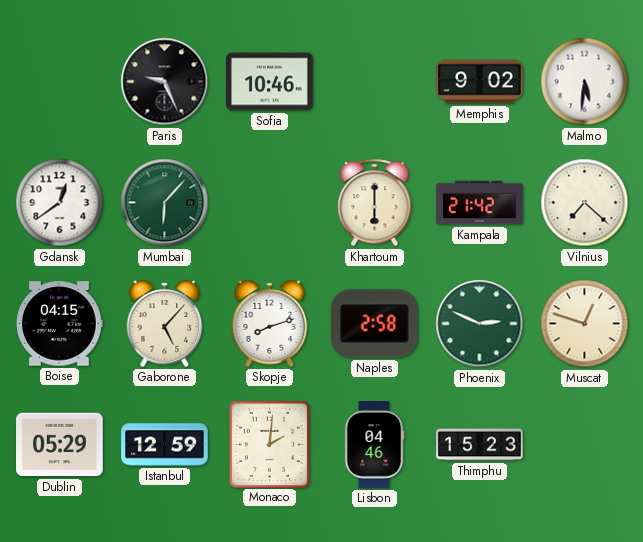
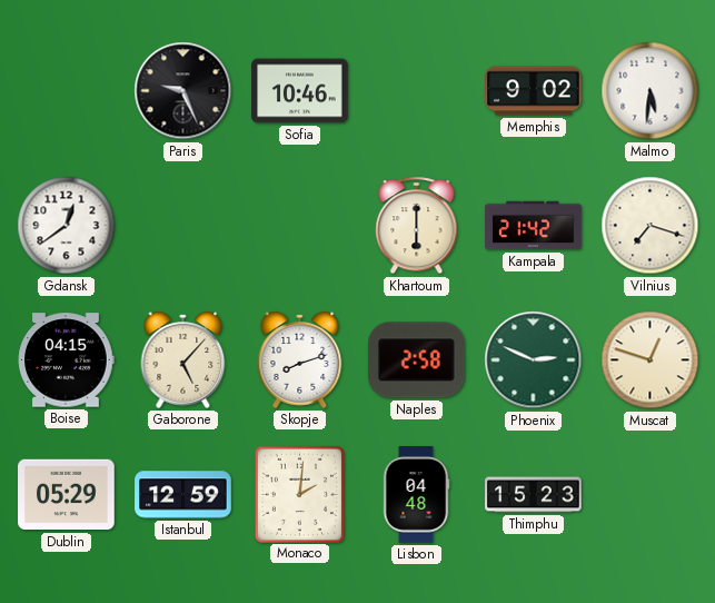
Mumbai: 6:07 -> none (165, 203)
Vilnius: 7:22 -> 7:18 (651, 226)
Lisbon: 04:46 -> 04:48 (416, 495)
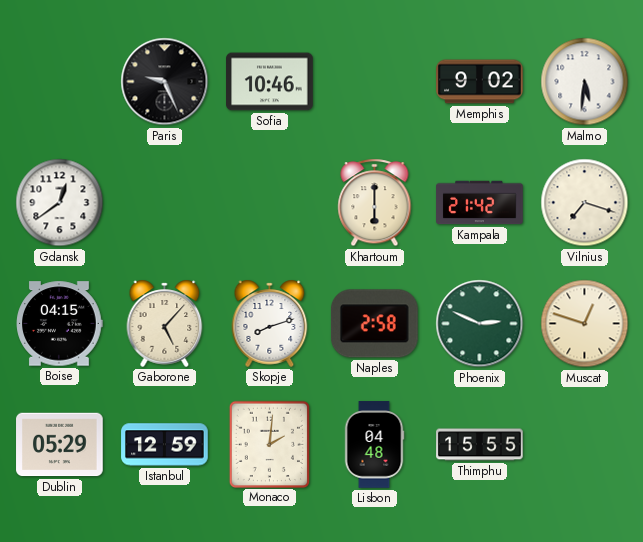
Thimphu: 15:23 -> 15:55 (480, 445)
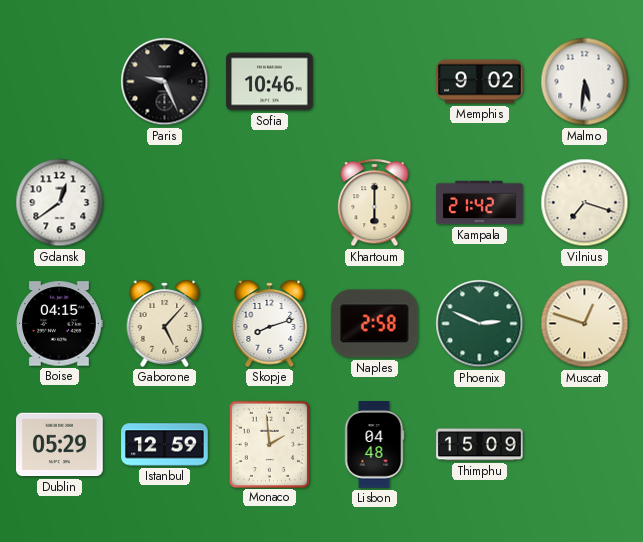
Monaco: 2:01 -> 1:59 (269, 444)
Thimphu: 15:55 -> 15:09 (480, 445)
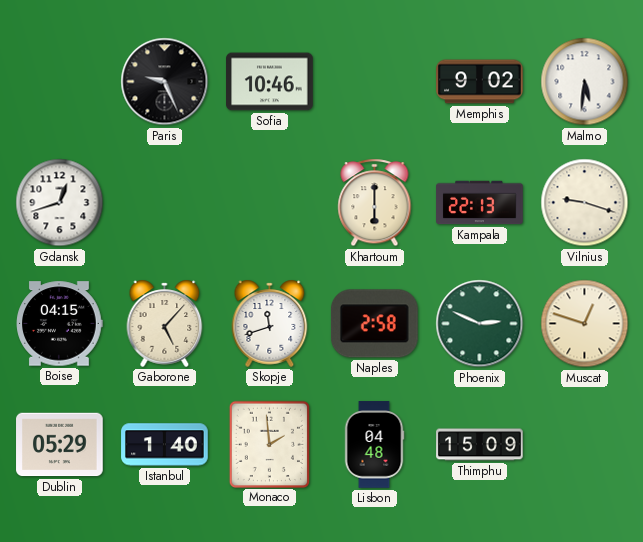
Gdansk: 12:39 -> 12:42 (60, 203)
Kampala: 21:42 -> 22:13 (480, 203)
Vilnius: 7:18 -> 9:18 (585, 203)
Skopje: 8:12 -> 11:42 (270, 323)
Istanbul: 12:59 -> 1:40 (165, 445)
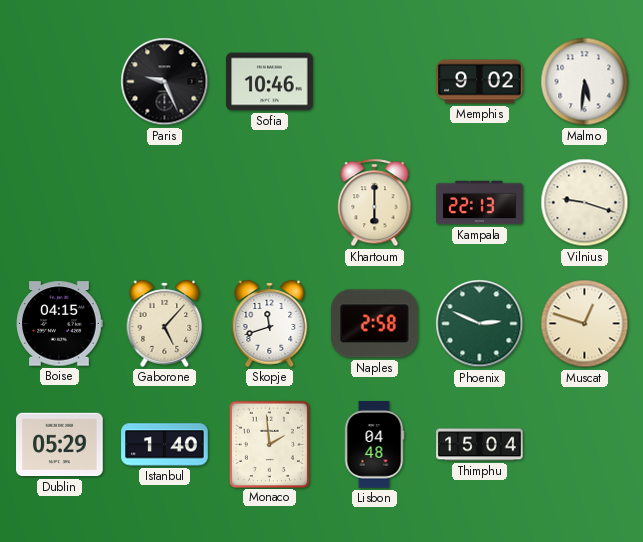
Gdansk: 12:42 -> none (60, 203)
Thimphu: 15:09 -> 15:04 (480, 445)
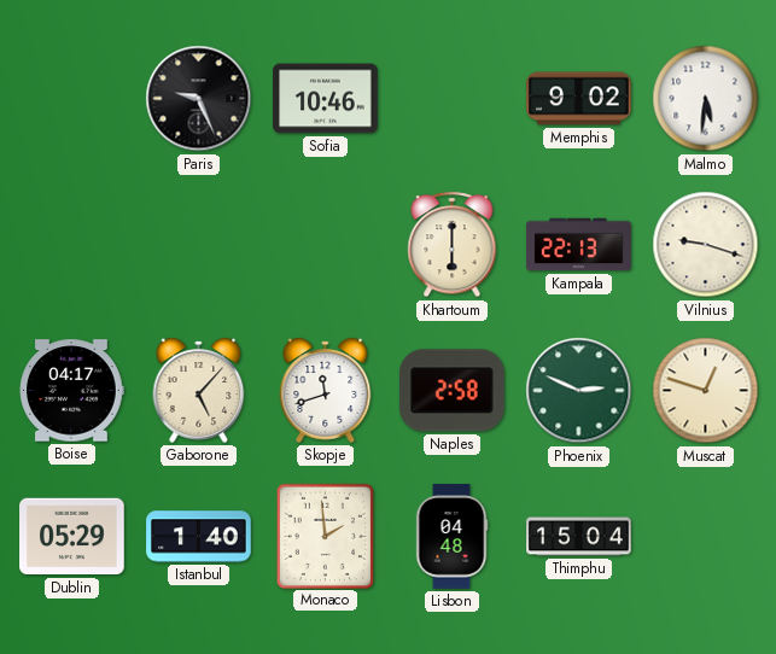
Boise: 04:15 -> 04:17 (71, 391)
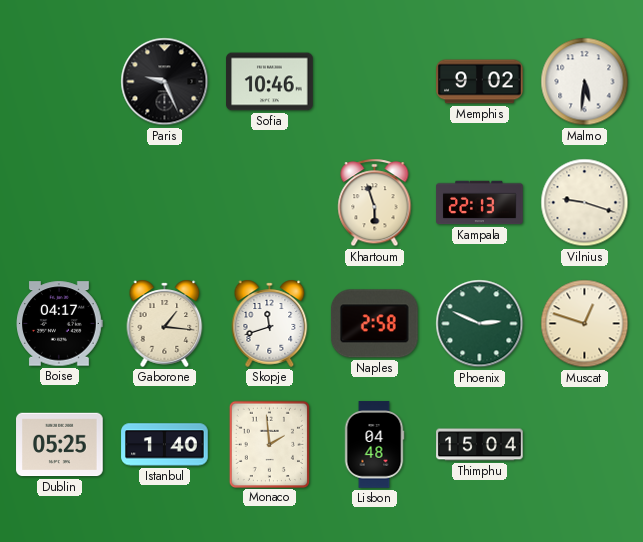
Khartoum: 6:00 -> 5:57 (375, 203)
Gaborone: 5:07 -> 1:16 (165, 323)
Dublin: 05:29 -> 05:25 (60, 445)
